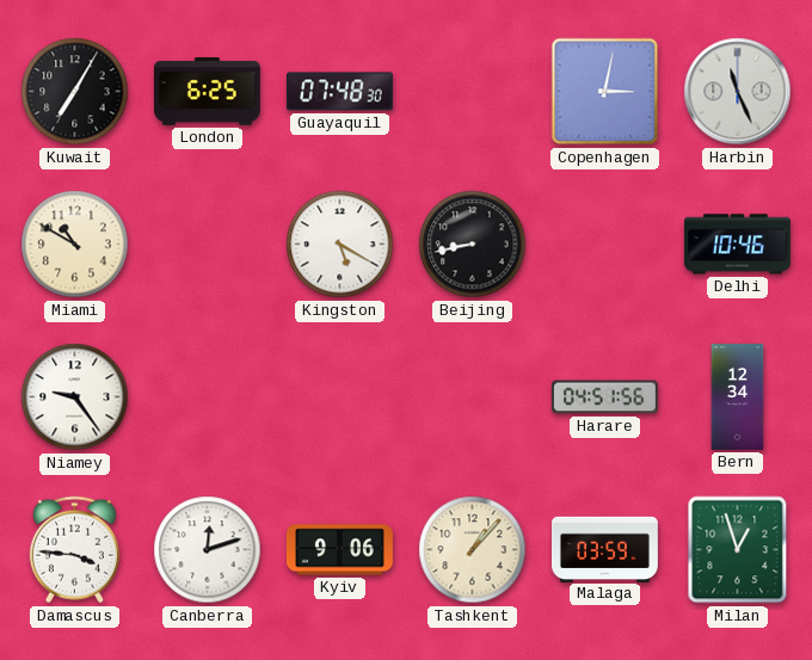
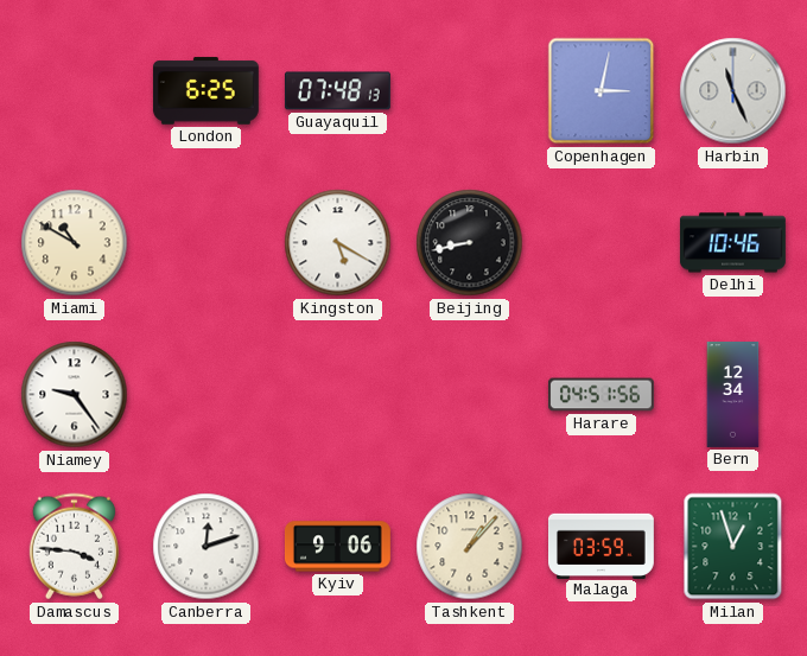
Kuwait: 7:05 -> none (75, 92)
Guayaquil: 07:48:30 -> 07:48:13 (337, 91)
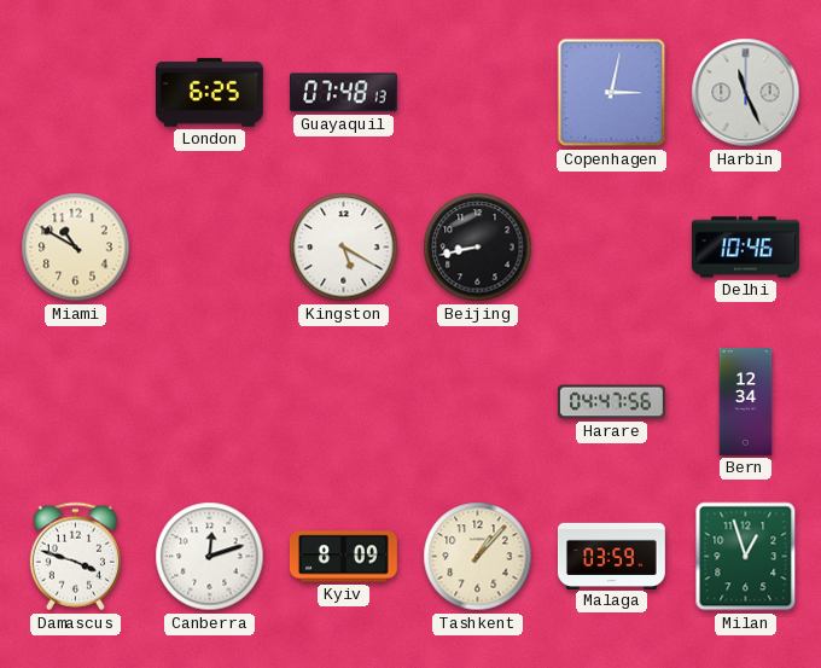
Niamey: 9:24 -> none (75, 395)
Harare: 04:51 -> 04:47 (611, 402)
Damascus: 3:46 -> 3:48 (75, 557)
Kyiv: 9:06 -> 8:09 (343, 557)
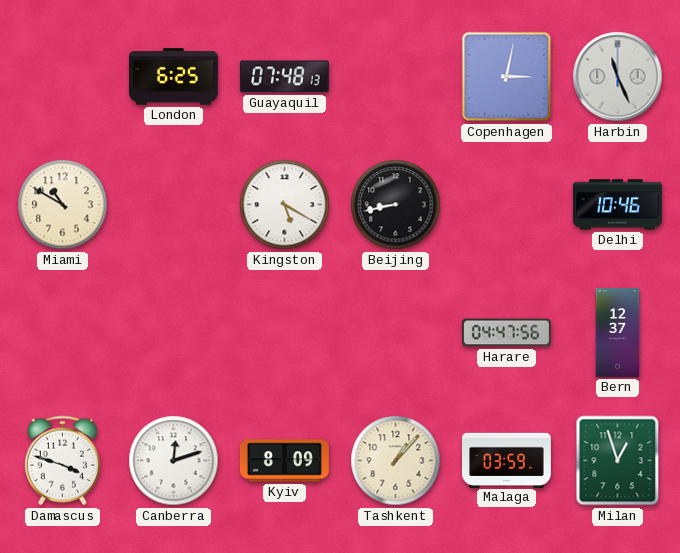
Bern: 12:34 -> 12:37 (618, 333)
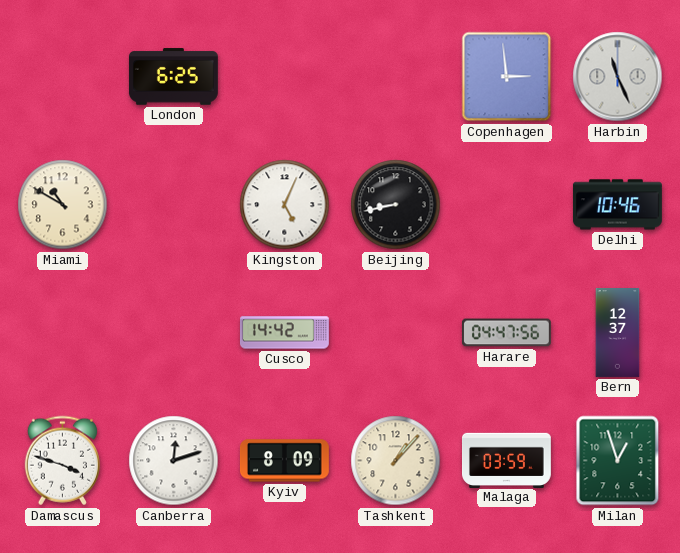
Guayaquil: 07:48 -> none (284, 77)
Copenhagen: 3:02 -> 2:59 (507, 77)
Kingston: 5:20 -> 5:04 (285, 205)
Cusco: none -> 14:42 (284, 333)
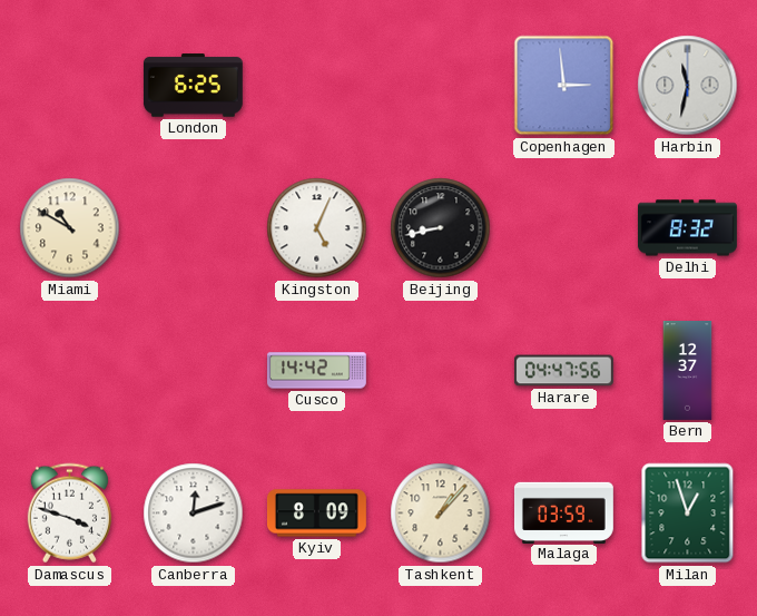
Harbin: 11:26 -> 11:32 (688, 86)
Delhi: 10:46 -> 8:32 (687, 228)
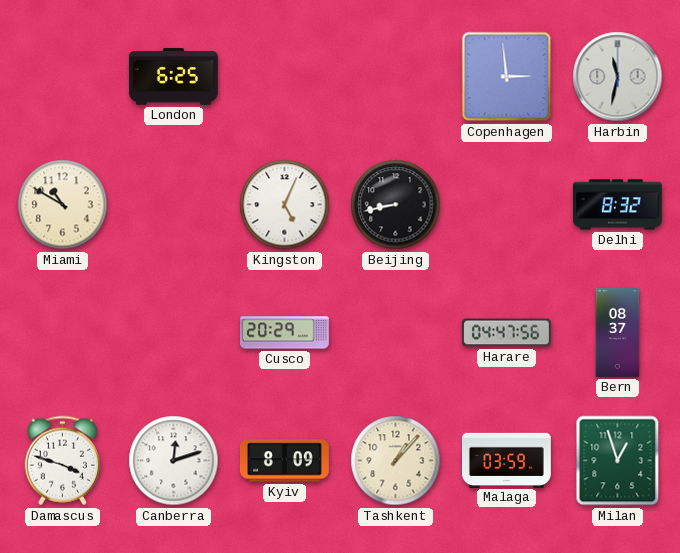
Cusco: 14:42 -> 20:29 (284, 333)
Bern: 12:37 -> 08:37 (618, 333)
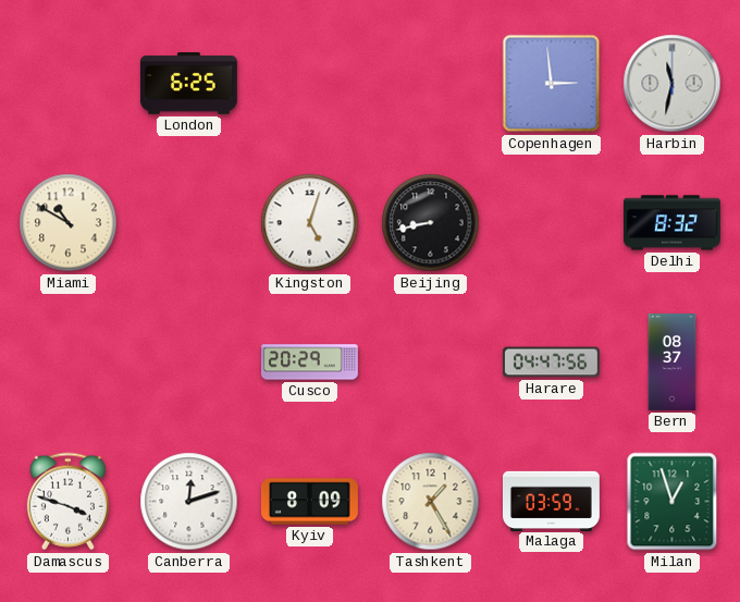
Kingston: 5:04 -> 5:03 (310, 223)
Tashkent: 1:07 -> 1:25 (431, 502)
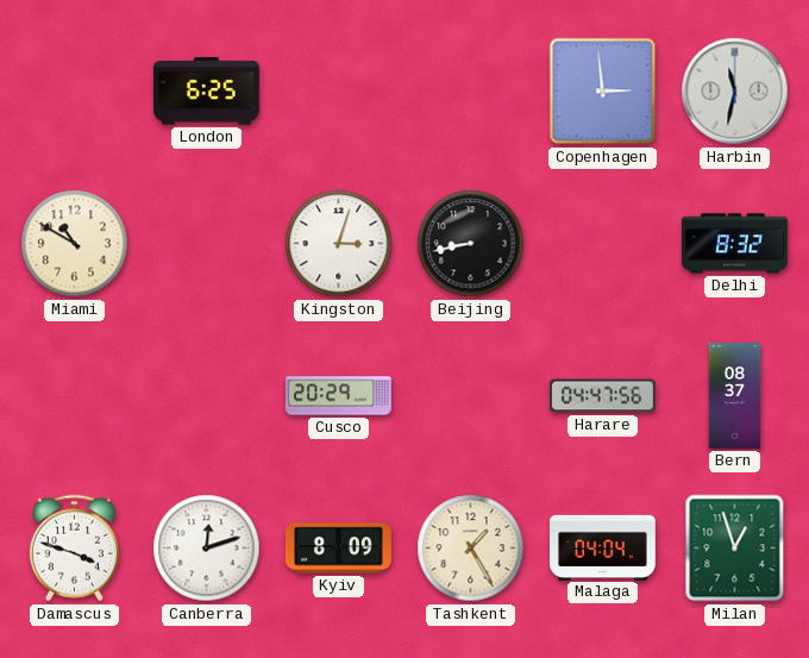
Kingston: 5:03 -> 3:03 (339, 244)
Malaga: 03:59 -> 04:04 (603, 547)
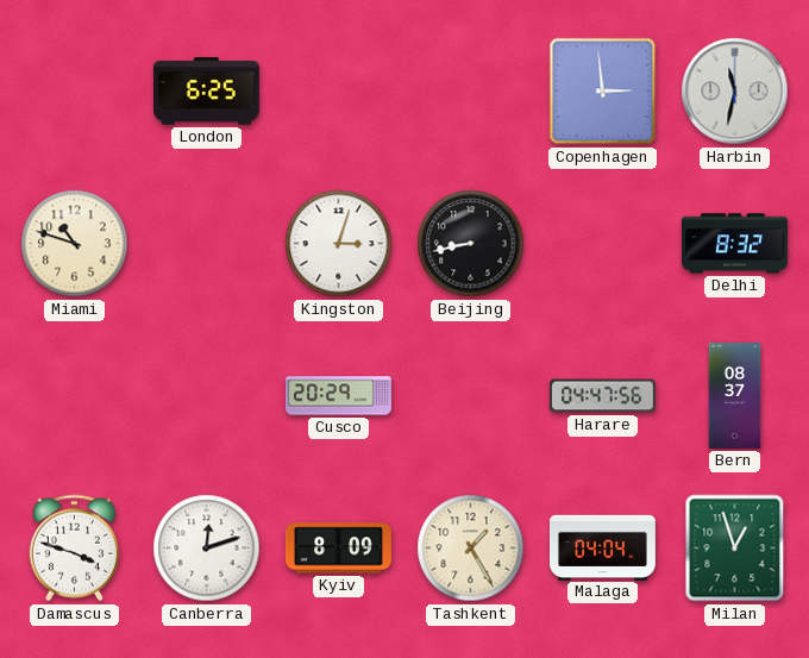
Miami: 10:50 -> 10:48 (75, 244)
